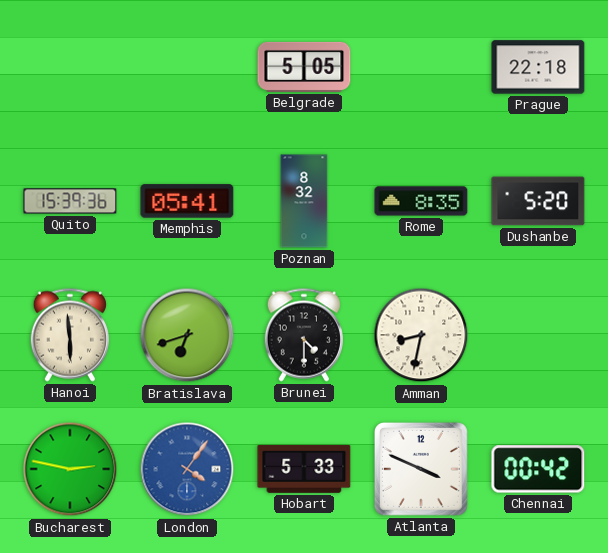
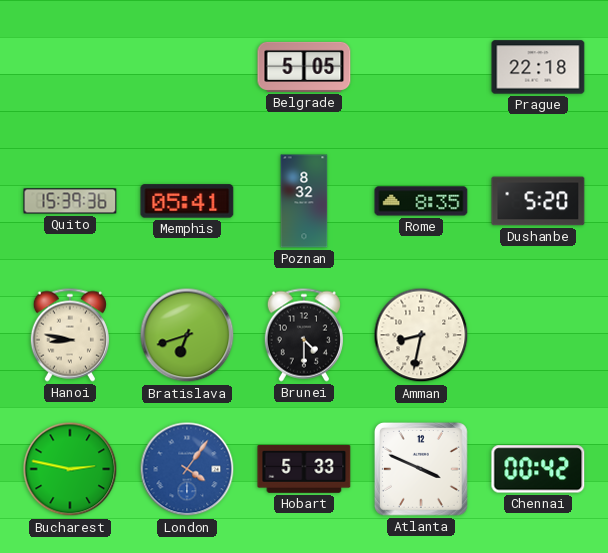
Hanoi: 5:59 -> 8:47 (70, 335)
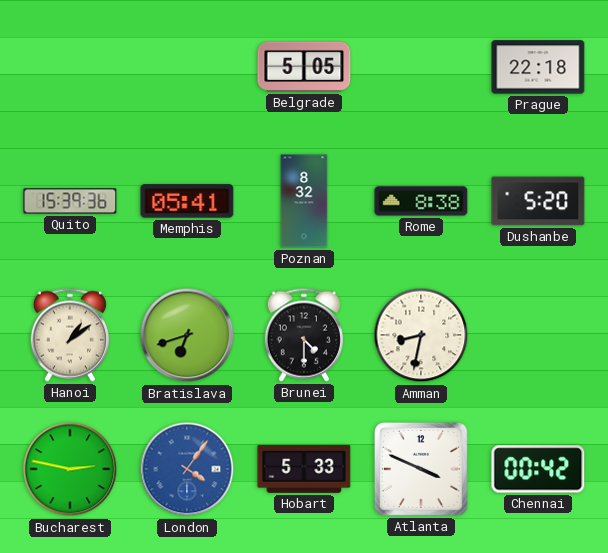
Rome: 8:35 -> 8:38 (421, 201)
Hanoi: 8:47 -> 1:09 (70, 335)
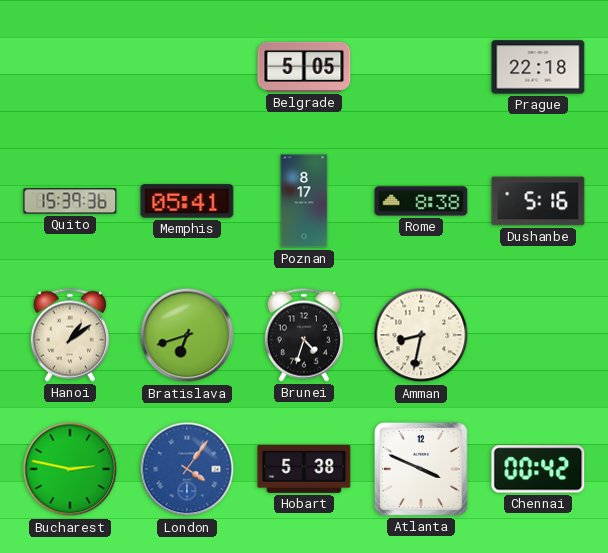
Poznan: 8:32 -> 8:17 (304, 201)
Dushanbe: 5:20 -> 5:16 (538, 201)
Brunei: 4:30 -> 4:33 (304, 335)
Hobart: 5:33 -> 5:38 (304, 469)
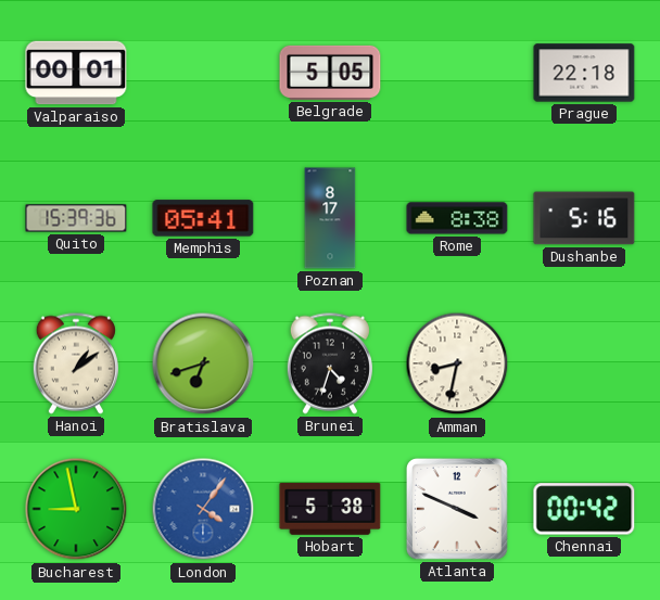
Valparaiso: none -> 00:01 (76, 73)
Bucharest: 2:47 -> 8:58 (76, 509)
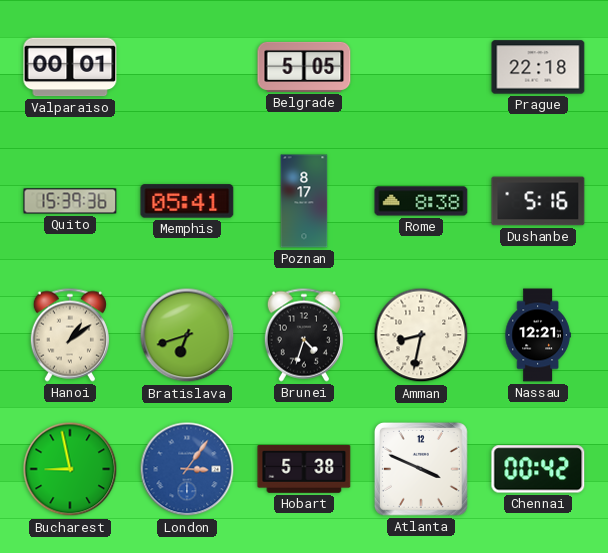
Nassau: none -> 12:21 (538, 335)
London: 4:06 -> 3:06 (187, 469)
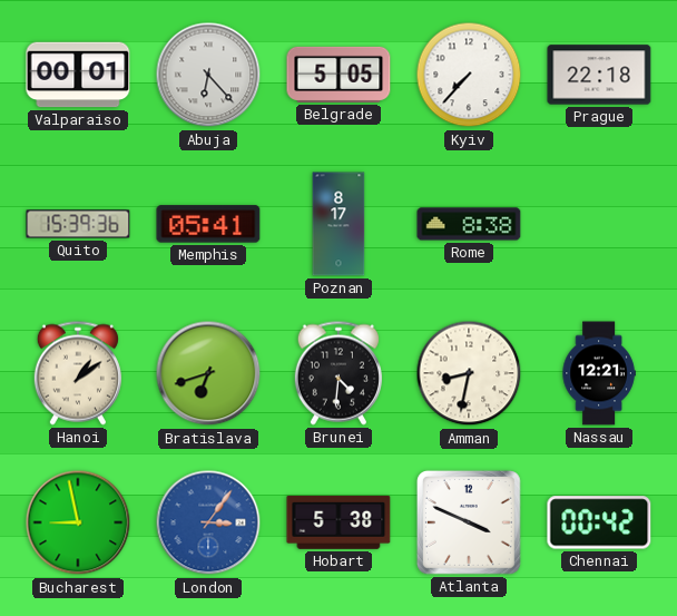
Abuja: none -> 6:23 (208, 75)
Kyiv: none -> 7:37 (469, 75)
Dushanbe: 5:16 -> none (538, 201)
Brunei: 4:33 -> 4:31 (338, 373)
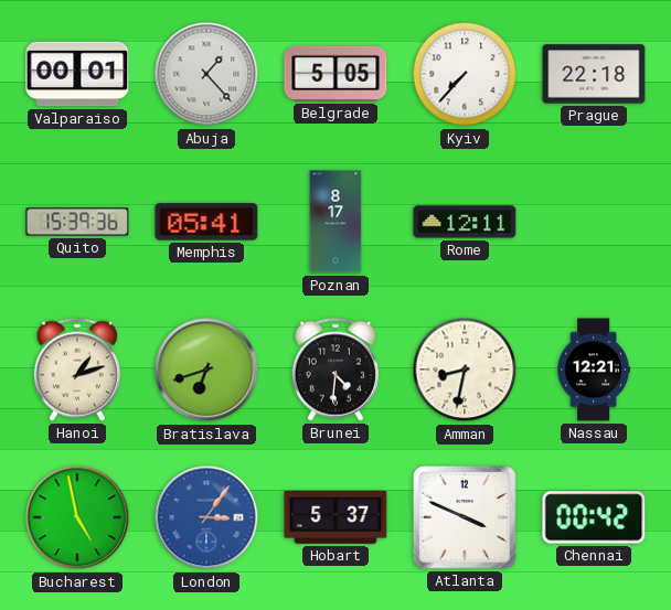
Abuja: 6:23 -> 1:23 (206, 74)
Rome: 8:38 -> 12:11 (465, 222)
Hanoi: 1:09 -> 1:12 (77, 370)
Bucharest: 8:58 -> 4:58 (77, 517)
Hobart: 5:38 -> 5:37 (335, 517)
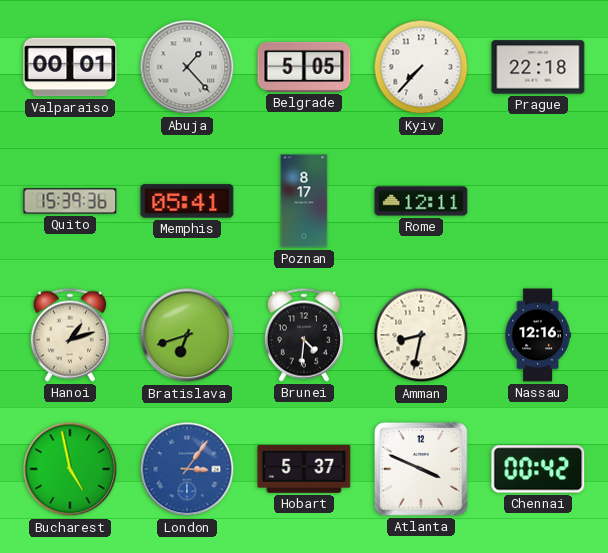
Nassau: 12:21 -> 12:16 (538, 335)
